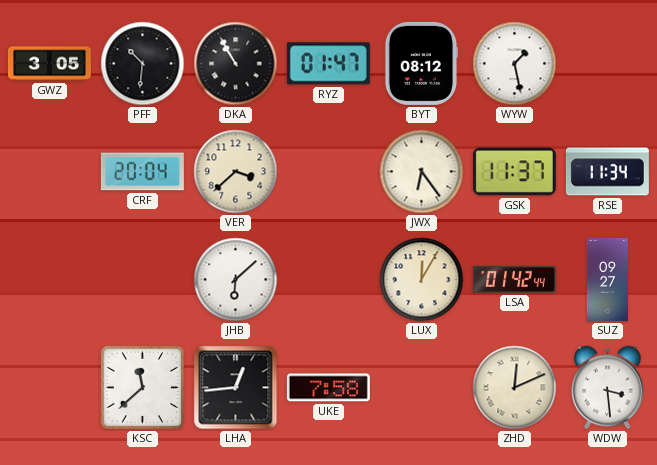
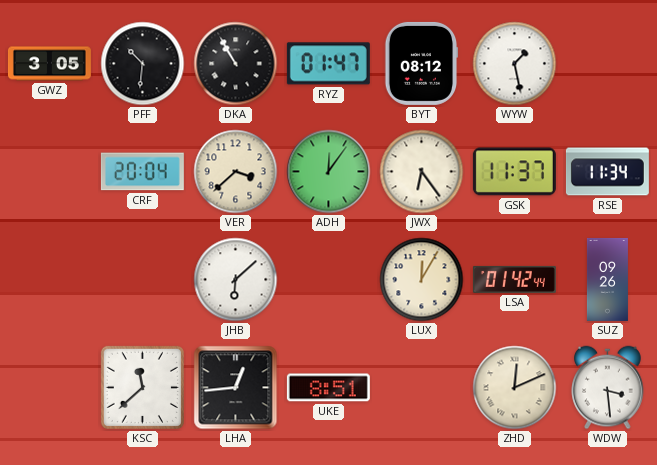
ADH: none -> 12:06 (329, 172)
SUZ: 09:27 -> 09:26 (607, 279)
UKE: 7:58 -> 8:51 (328, 388)
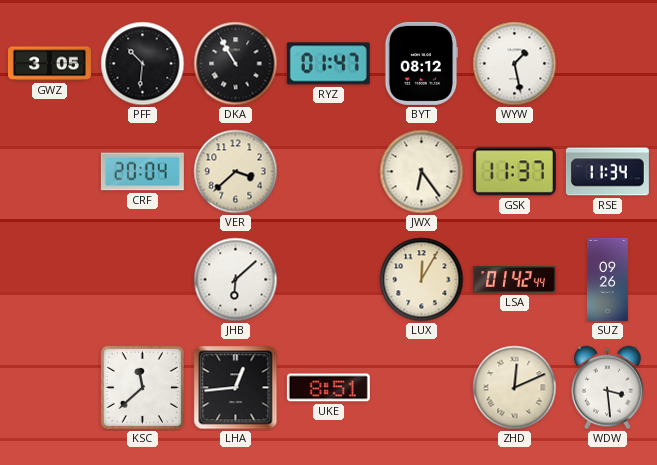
ADH: 12:06 -> none (329, 172)
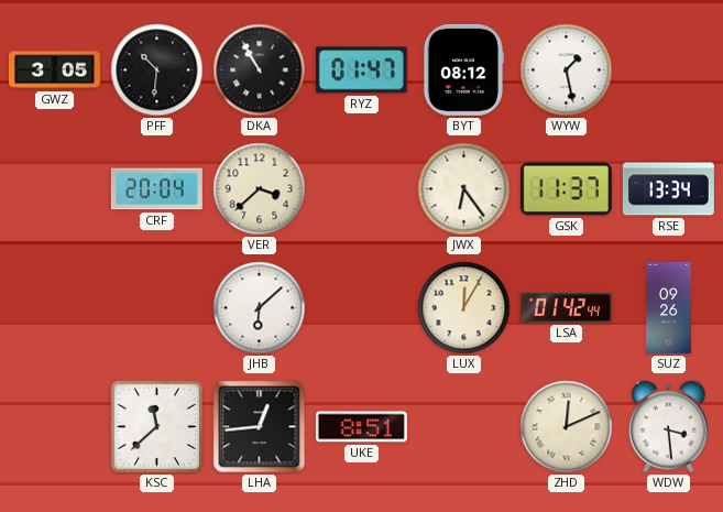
RSE: 11:34 -> 13:34 (668, 189)
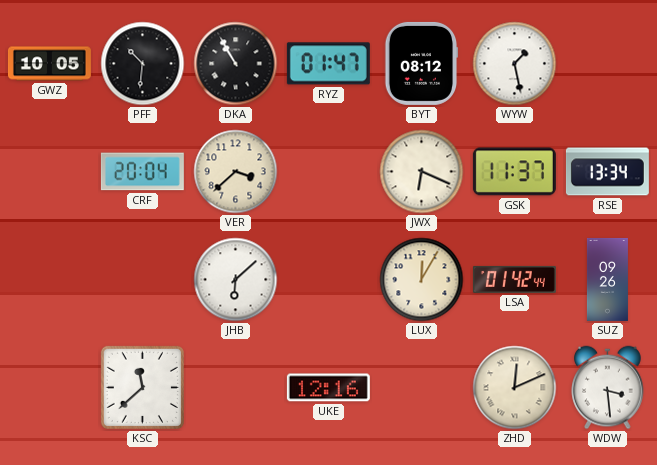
GWZ: 3:05 -> 10:05 (49, 64)
JWX: 6:24 -> 6:19 (422, 172)
LHA: 12:44 -> none (260, 427)
UKE: 8:51 -> 12:16 (328, 388)
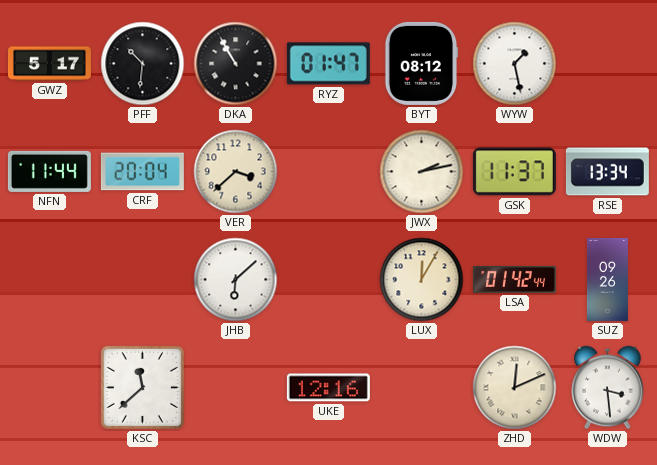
GWZ: 10:05 -> 5:17 (49, 64)
NFN: none -> 11:44 (49, 171)
JWX: 6:19 -> 2:13 (422, 172)
